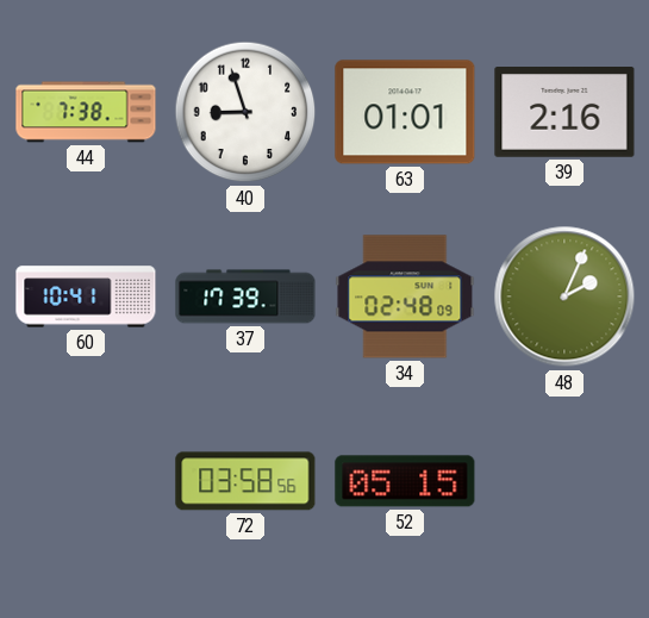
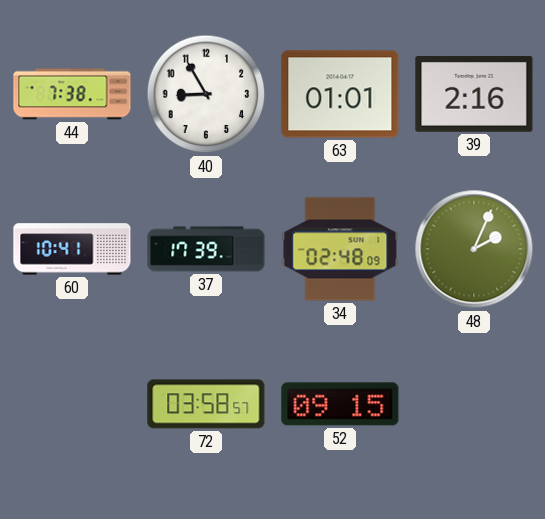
40: 8:57 -> 8:55 (206, 94)
72: 03:58:56 -> 03:58:57 (206, 404)
52: 05:15 -> 09:15 (340, 404)
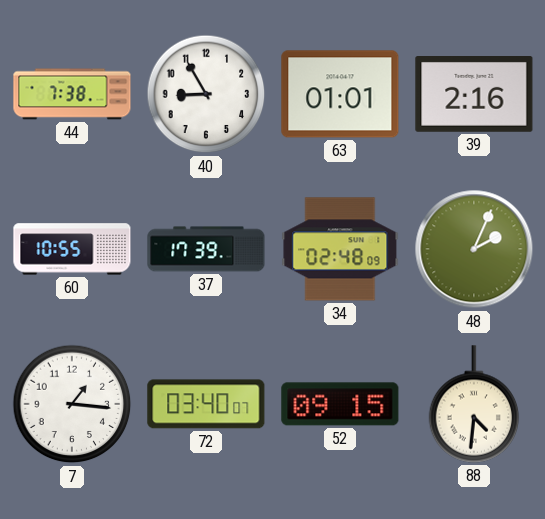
60: 10:41 -> 10:55 (72, 249)
7: none -> 1:16 (72, 404)
72: 03:58 -> 03:40 (206, 404)
88: none -> 4:31 (474, 404)
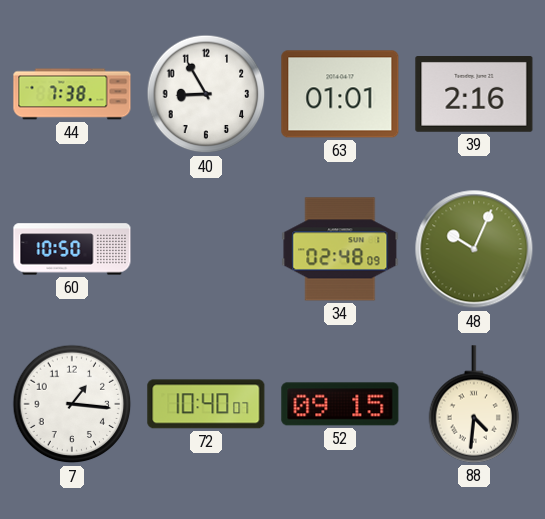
60: 10:55 -> 10:50 (72, 249)
37: 17:39 -> none (206, 249)
48: 2:04 -> 10:04 (474, 249)
72: 03:40 -> 10:40 (206, 404)
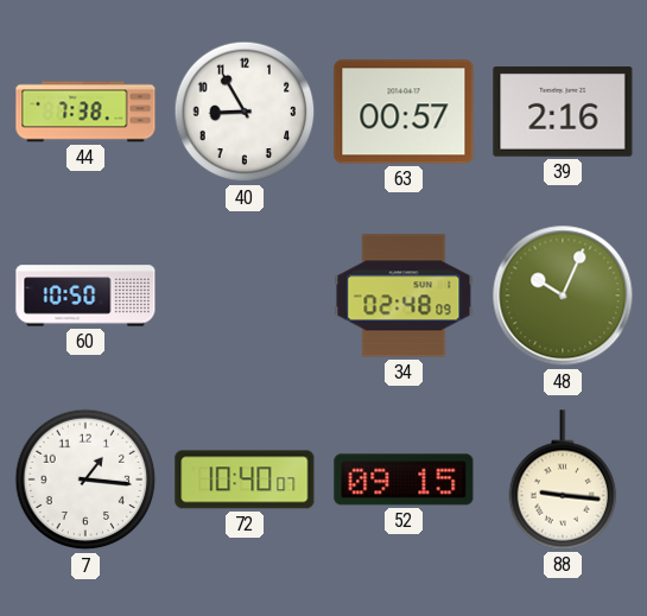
63: 01:01 -> 00:57 (404, 112)
88: 4:31 -> 9:16 (563, 480)
